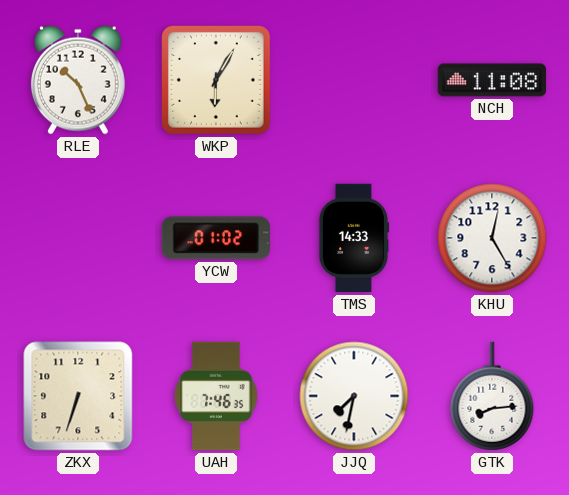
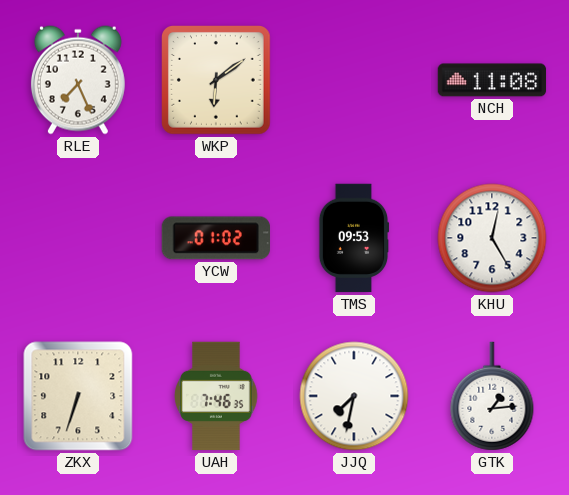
RLE: 10:26 -> 7:26 (78, 80)
WKP: 6:05 -> 6:09 (217, 81)
TMS: 14:33 -> 09:53 (354, 238)
GTK: 8:14 -> 1:14 (492, 396)
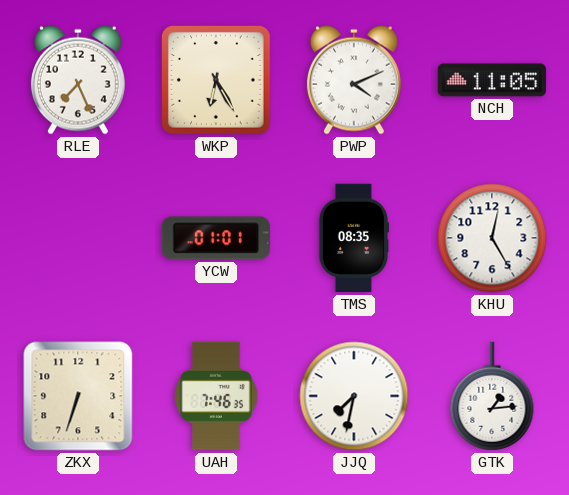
WKP: 6:09 -> 6:25 (217, 81)
PWP: none -> 4:11 (354, 80)
NCH: 11:08 -> 11:05 (492, 80)
YCW: 01:02 -> 01:01 (215, 238)
TMS: 09:53 -> 08:35 (354, 238)
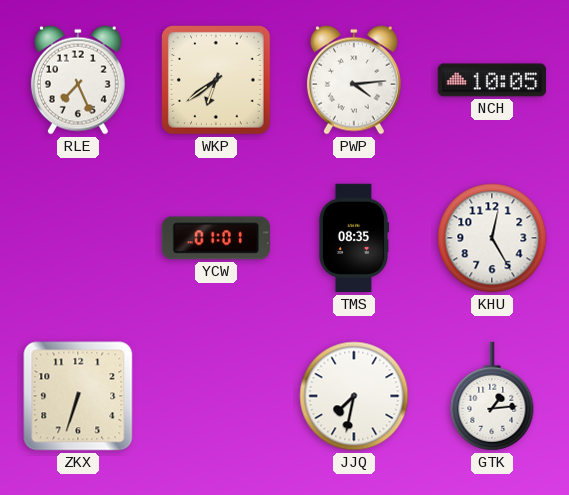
WKP: 6:25 -> 6:39 (217, 81)
PWP: 4:11 -> 4:14 (354, 80)
NCH: 11:05 -> 10:05 (492, 80)
UAH: 7:46 -> none (216, 396)
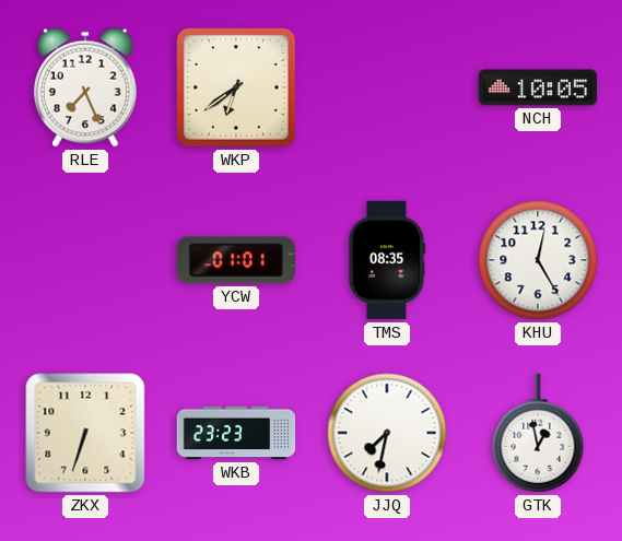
PWP: 4:14 -> none (354, 80)
WKB: none -> 23:23 (236, 433)
GTK: 1:14 -> 12:58 (538, 433)
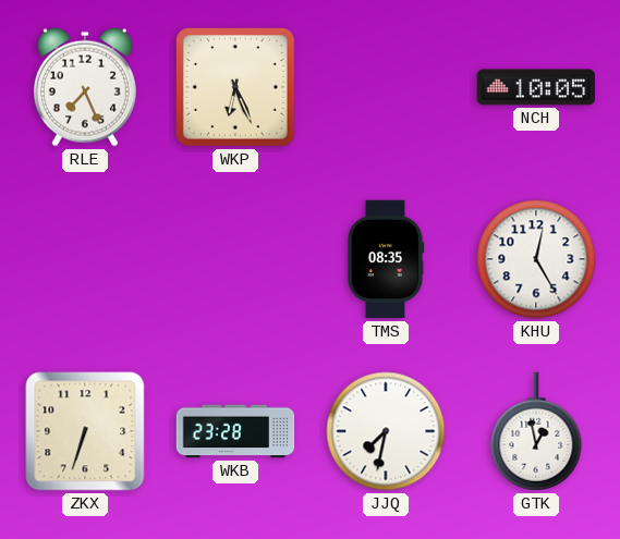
WKP: 6:39 -> 6:26 (236, 88)
YCW: 01:01 -> none (235, 260)
WKB: 23:23 -> 23:28 (235, 431)
